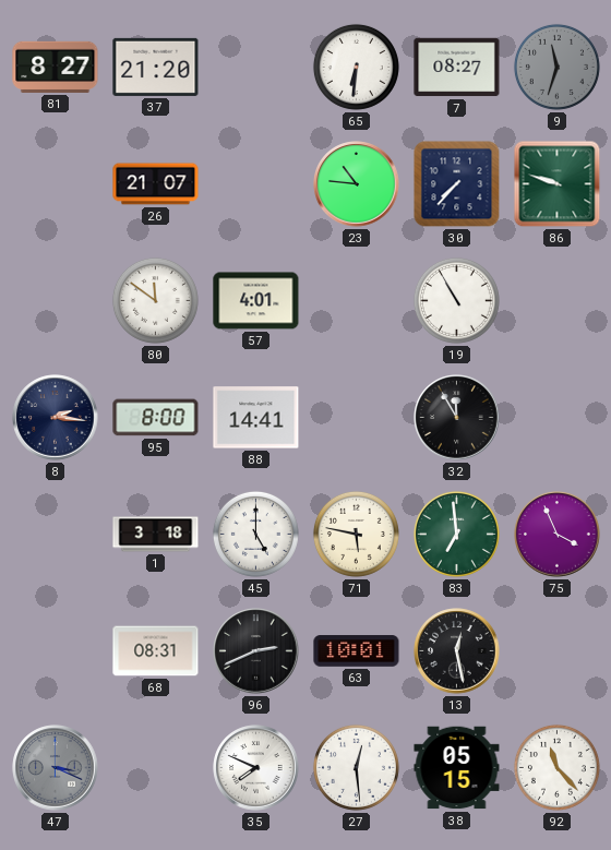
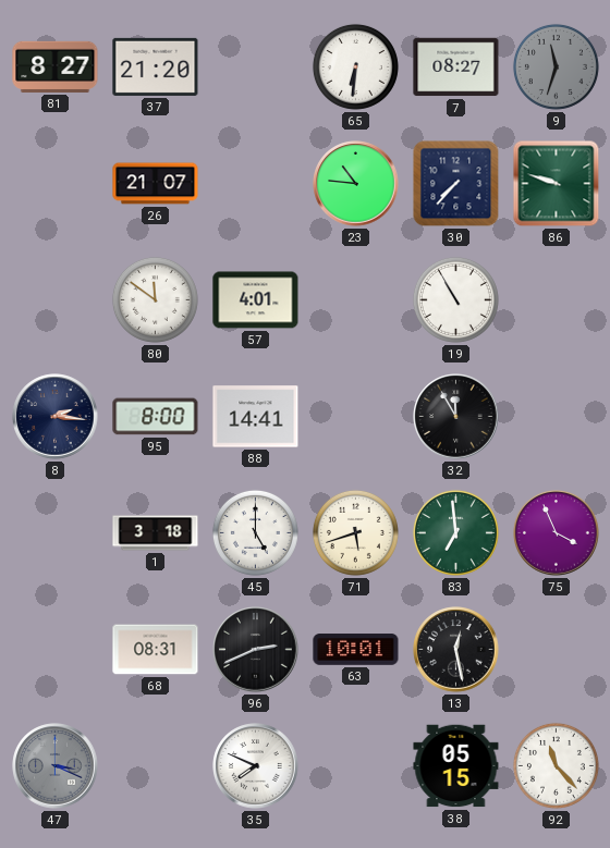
71: 5:47 -> 5:42 (355, 532)
27: 12:29 -> none (356, 767)
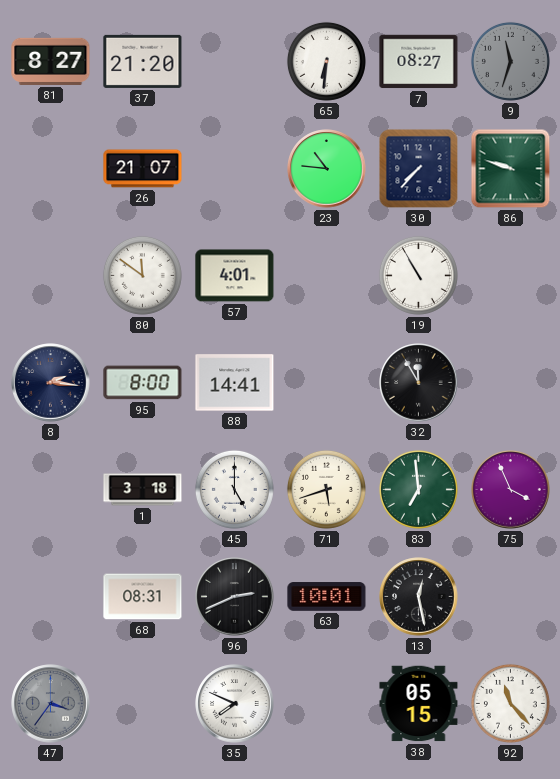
47: 3:19 -> 3:36 (51, 704)
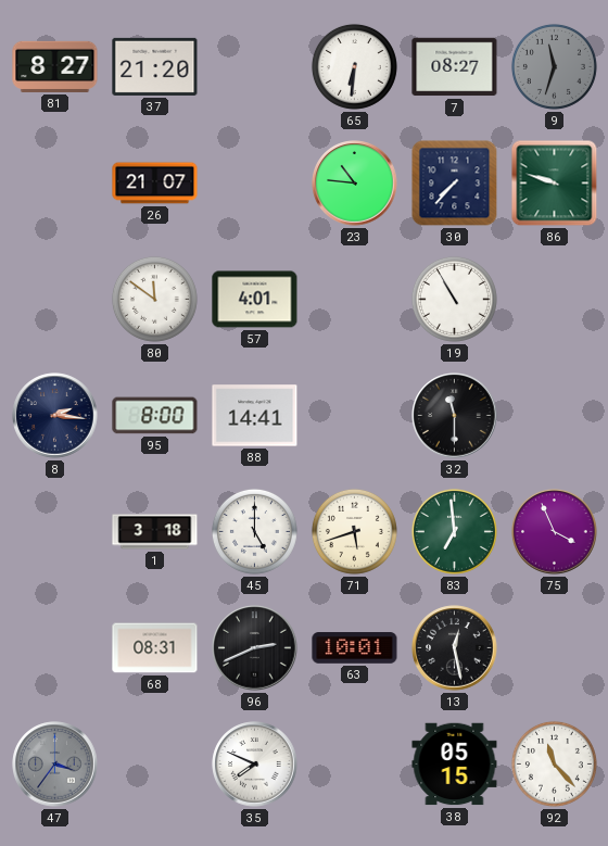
32: 11:55 -> 11:30 (455, 416)
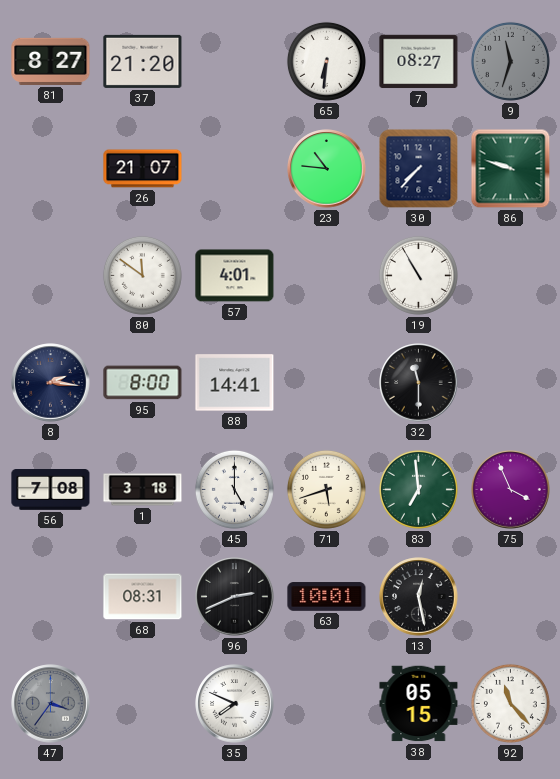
56: none -> 7:08 (51, 490)
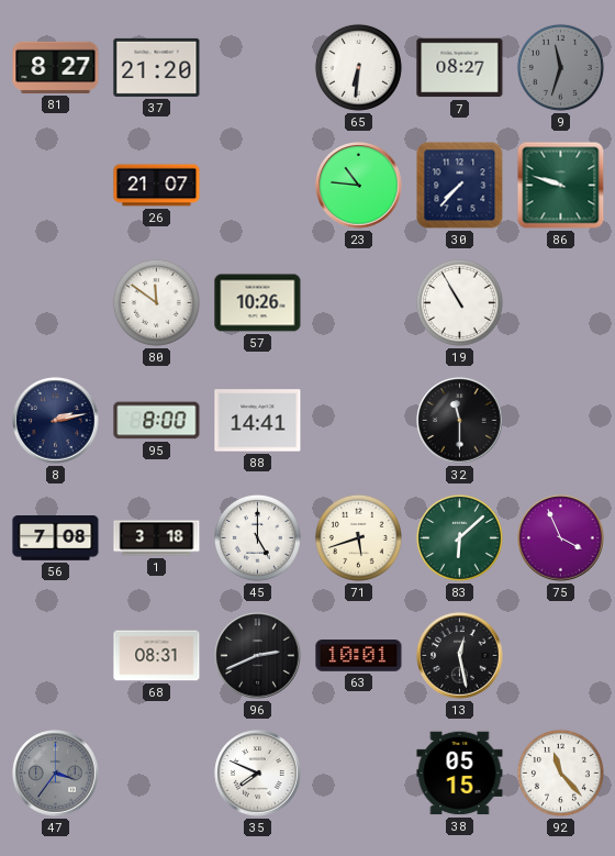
57: 4:01 -> 10:26 (258, 303)
8: 2:16 -> 2:13 (56, 421)
83: 6:59 -> 6:08 (459, 537)
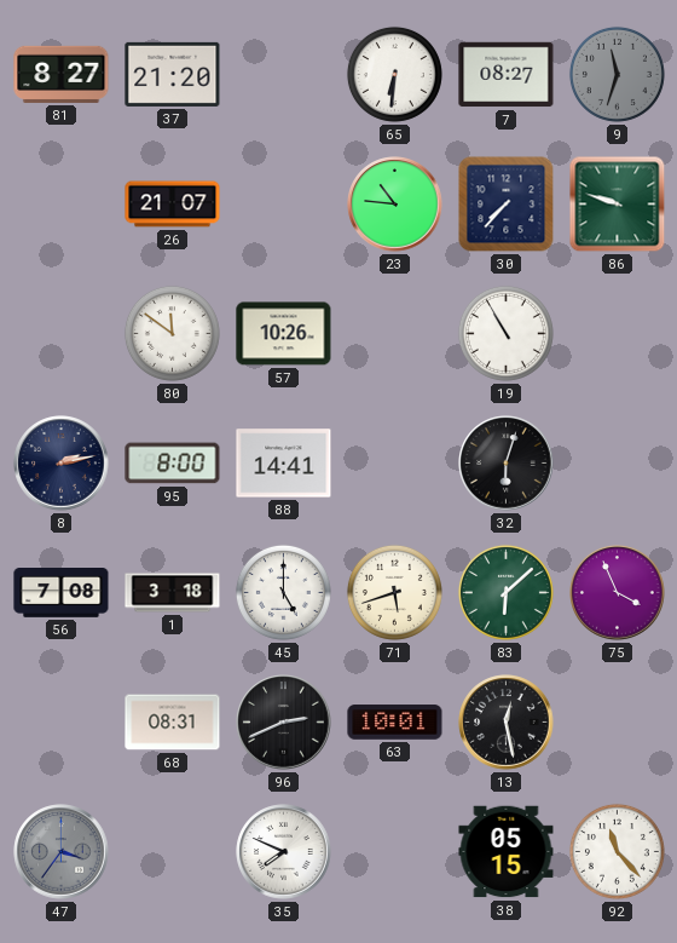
32: 11:30 -> 6:03 (507, 464)
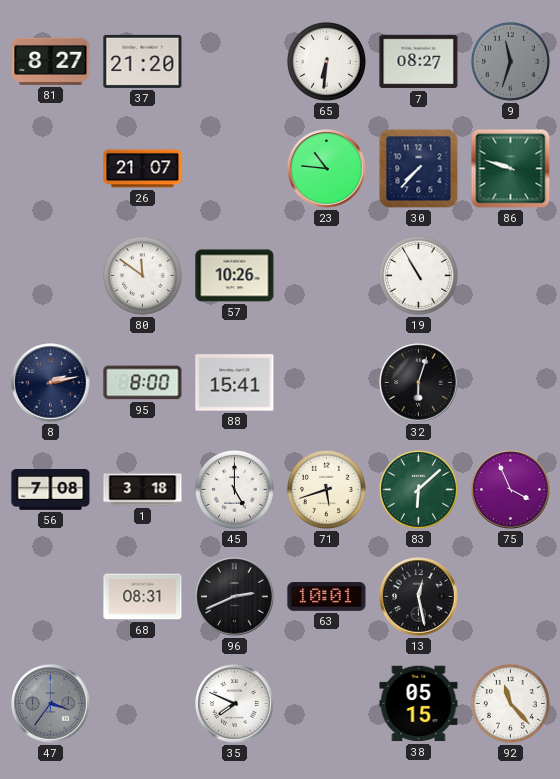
88: 14:41 -> 15:41 (235, 383)
